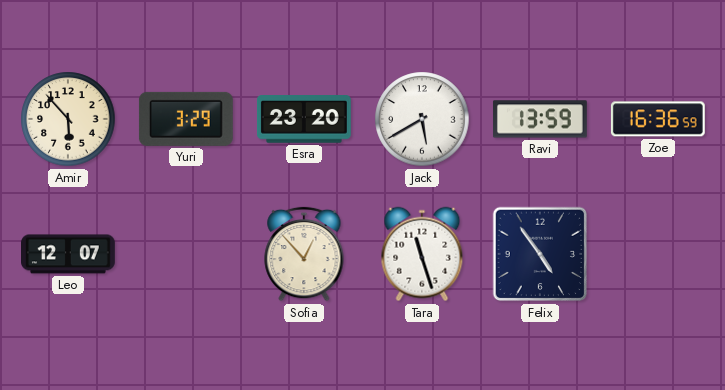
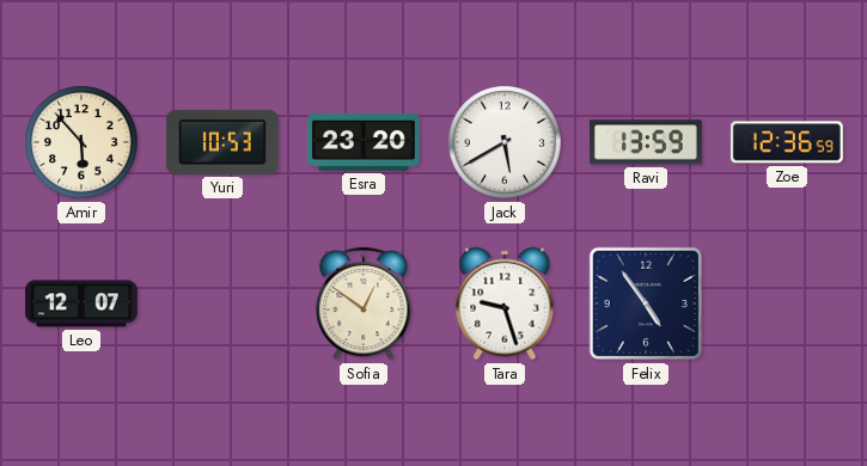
Yuri: 3:29 -> 10:53 (222, 142)
Zoe: 16:36 -> 12:36 (787, 142)
Sofia: 12:53 -> 12:51 (364, 303)
Tara: 11:27 -> 9:27 (505, 303)
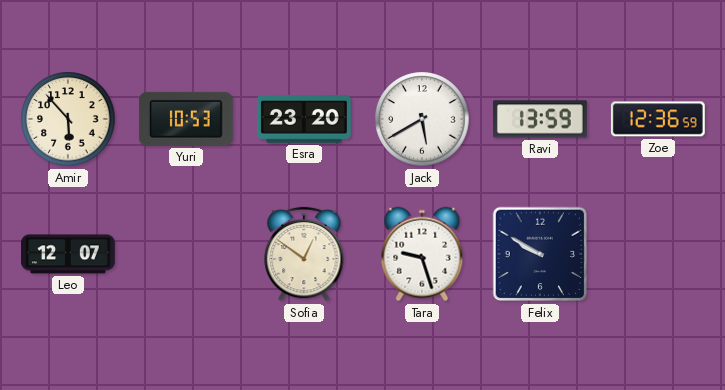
Felix: 4:54 -> 9:50 (540, 254)
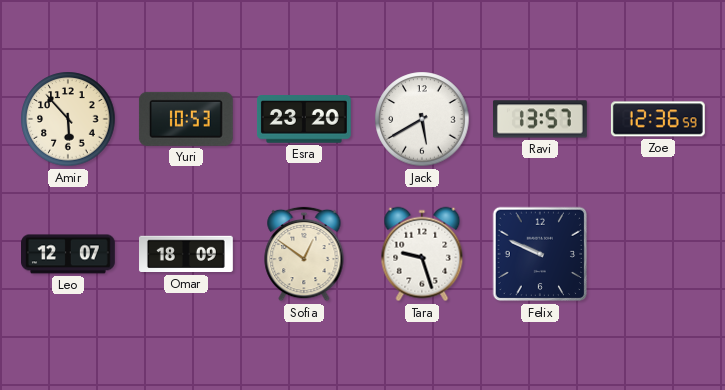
Ravi: 13:59 -> 13:57 (540, 119)
Omar: none -> 18:09 (187, 254)
Felix: 9:50 -> 9:49 (540, 254)
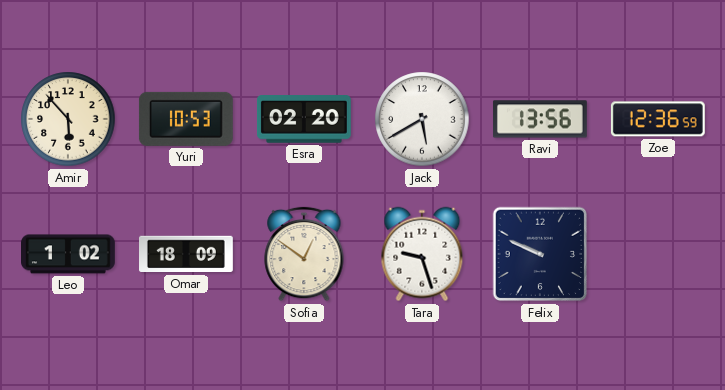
Esra: 23:20 -> 02:20 (304, 120)
Ravi: 13:57 -> 13:56 (540, 119)
Leo: 12:07 -> 1:02 (69, 254)
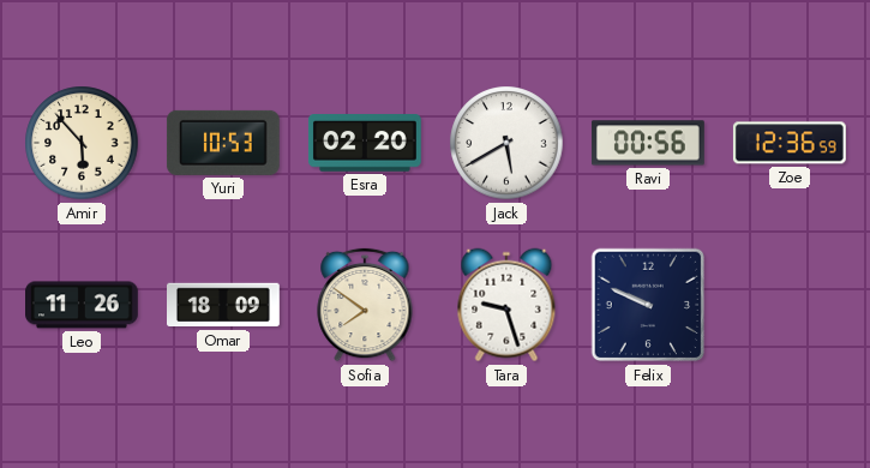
Ravi: 13:56 -> 00:56 (648, 143)
Leo: 1:02 -> 11:26 (83, 305)
Sofia: 12:51 -> 7:51 (365, 305)
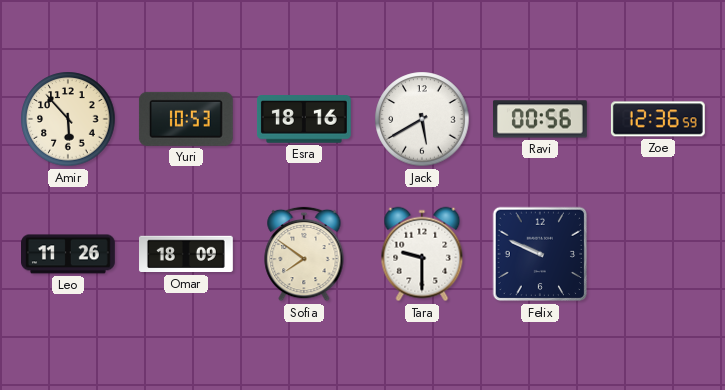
Esra: 02:20 -> 18:16 (304, 120)
Tara: 9:27 -> 9:30 (422, 254)
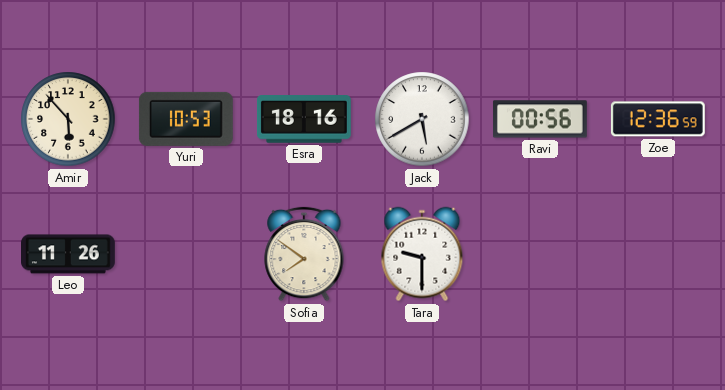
Omar: 18:09 -> none (187, 254)
Felix: 9:49 -> none (540, 254)
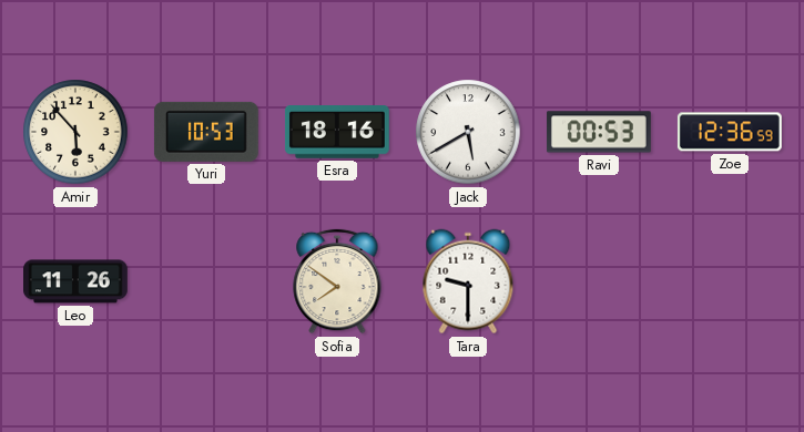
Ravi: 00:56 -> 00:53 (599, 132)
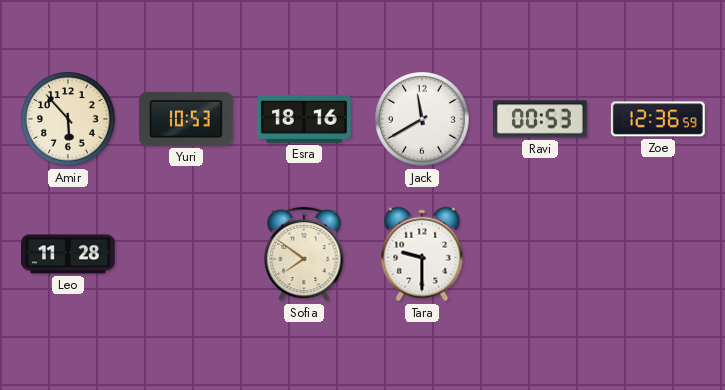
Jack: 5:40 -> 11:40 (422, 119)
Leo: 11:26 -> 11:28 (69, 254)
